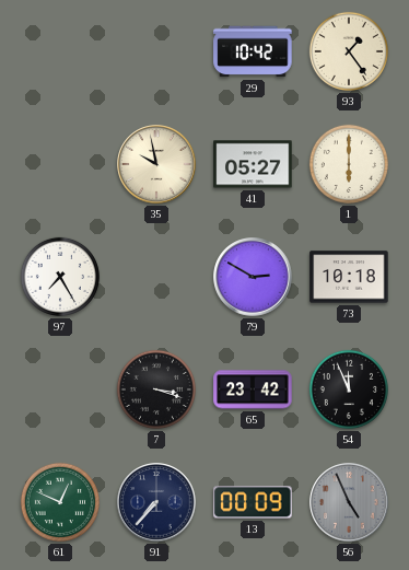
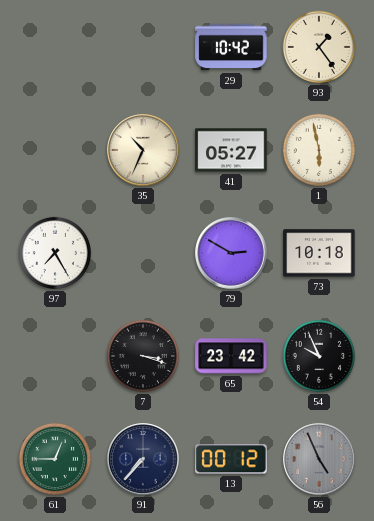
35: 9:58 -> 10:34 (143, 150)
1: 6:00 -> 5:58 (319, 150)
54: 11:56 -> 9:56 (319, 356)
61: 12:49 -> 12:45 (55, 459)
13: 00:09 -> 00:12 (231, 459)
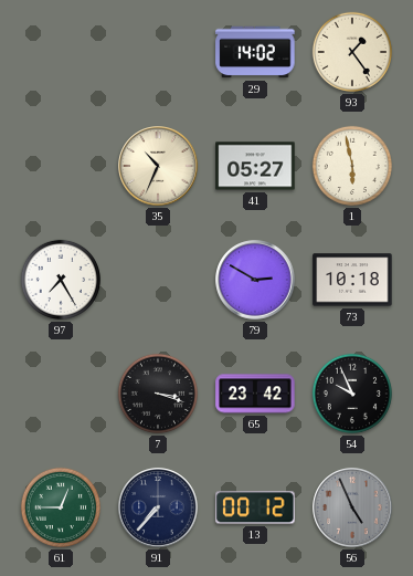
29: 10:42 -> 14:02 (255, 52)
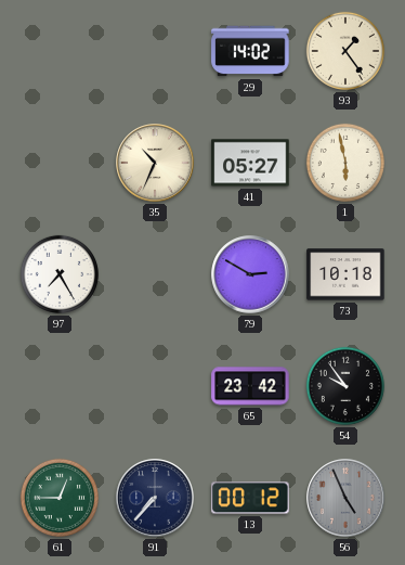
7: 3:18 -> none (158, 394)
54: 9:56 -> 9:54 (345, 386)
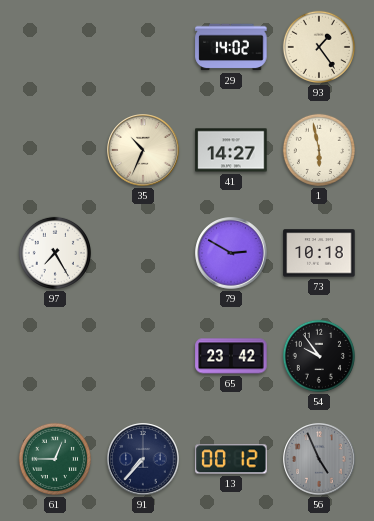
41: 05:27 -> 14:27 (231, 150)
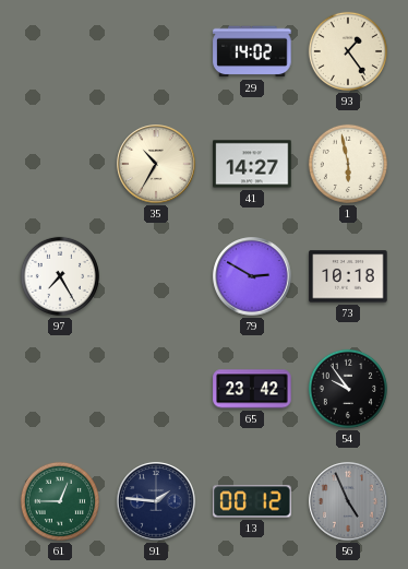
35: 10:34 -> 10:35 (156, 164)
91: 7:37 -> 1:46 (156, 501)
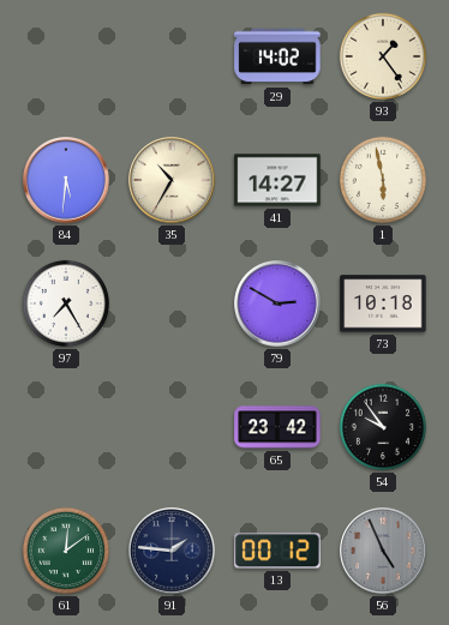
84: none -> 5:31 (66, 180)
61: 12:45 -> 12:09 (66, 551)
